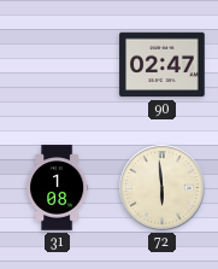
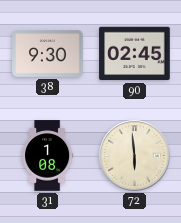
38: none -> 9:30 (48, 54)
90: 02:47 -> 02:45 (135, 54)
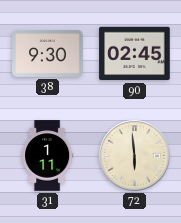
31: 1:08 -> 1:11 (48, 156)
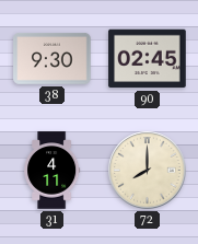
31: 1:11 -> 4:11 (53, 171)
72: 5:59 -> 8:00 (148, 171)
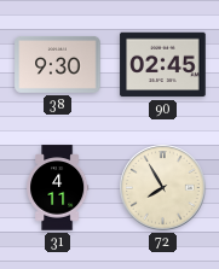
72: 8:00 -> 7:55 (163, 188)
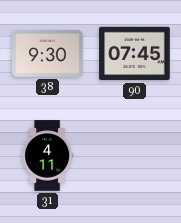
90: 02:45 -> 07:45 (135, 54)
72: 7:55 -> none (163, 188)
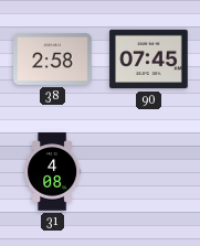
38: 9:30 -> 2:58 (53, 60)
31: 4:11 -> 4:08 (53, 172)
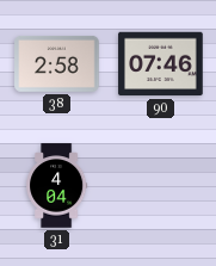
90: 07:45 -> 07:46 (161, 64)
31: 4:08 -> 4:04 (57, 186)
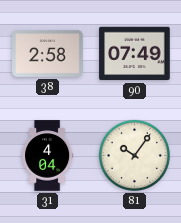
90: 07:46 -> 07:49 (135, 54)
81: none -> 10:06 (134, 155)
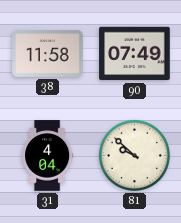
38: 2:58 -> 11:58 (48, 54)
81: 10:06 -> 9:52 (134, 155)
